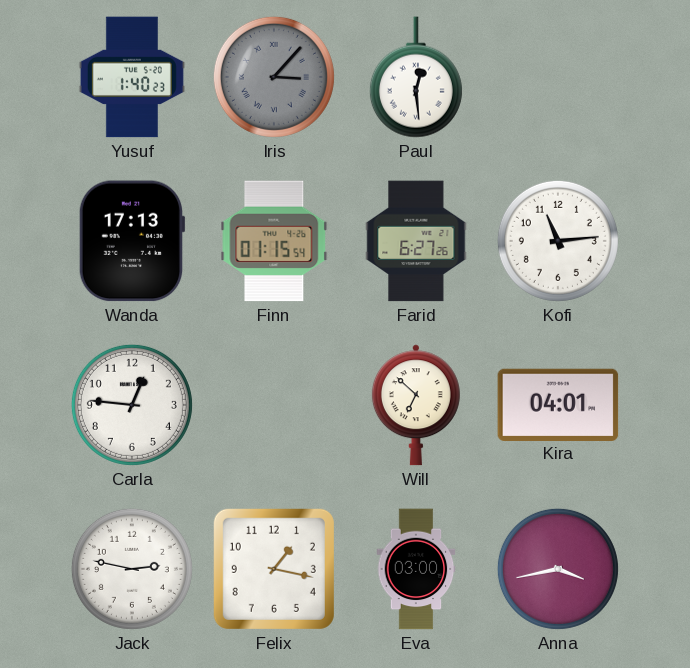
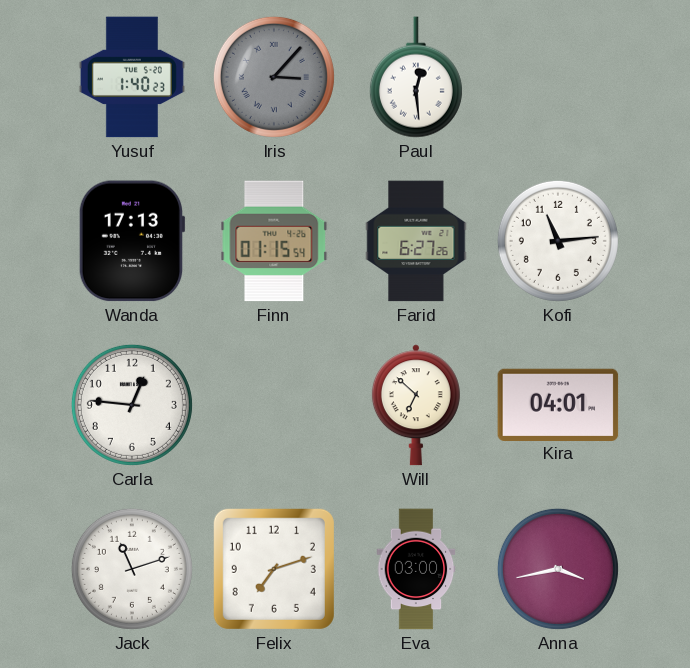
Jack: 2:47 -> 11:12 (132, 569)
Felix: 1:17 -> 7:12 (274, 569)
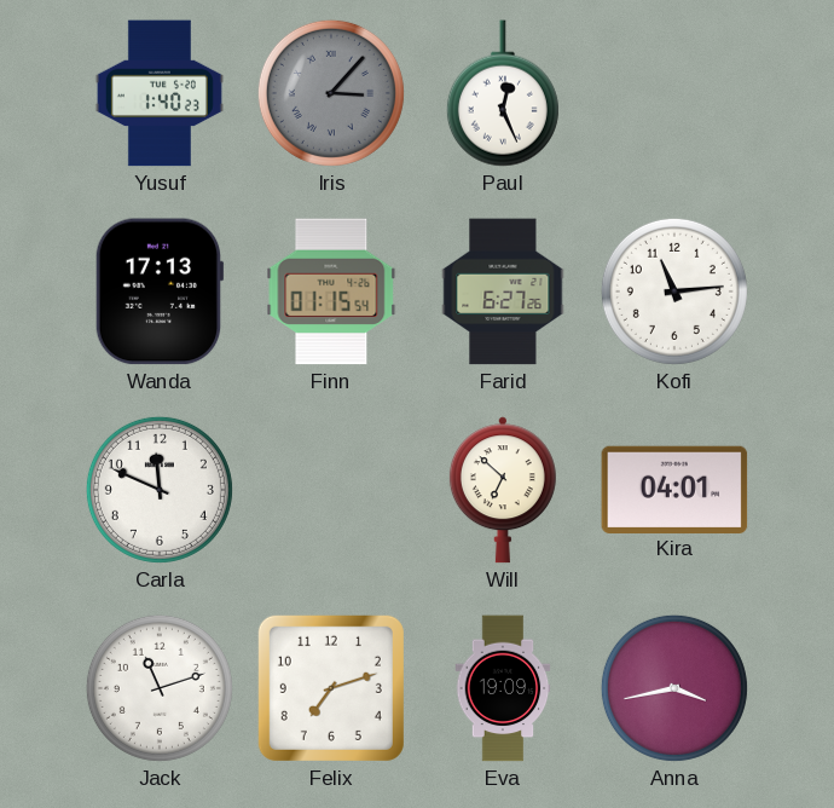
Paul: 12:29 -> 12:26 (503, 93)
Carla: 12:46 -> 11:49 (160, 490)
Eva: 03:00 -> 19:09 (503, 688)
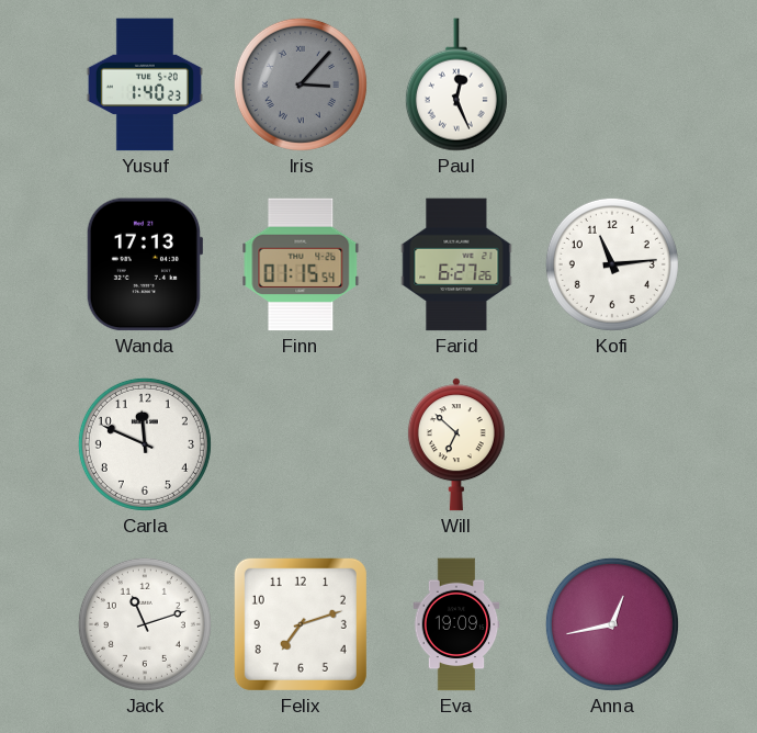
Kira: 04:01 -> none (674, 489)
Anna: 3:43 -> 12:43 (612, 624)
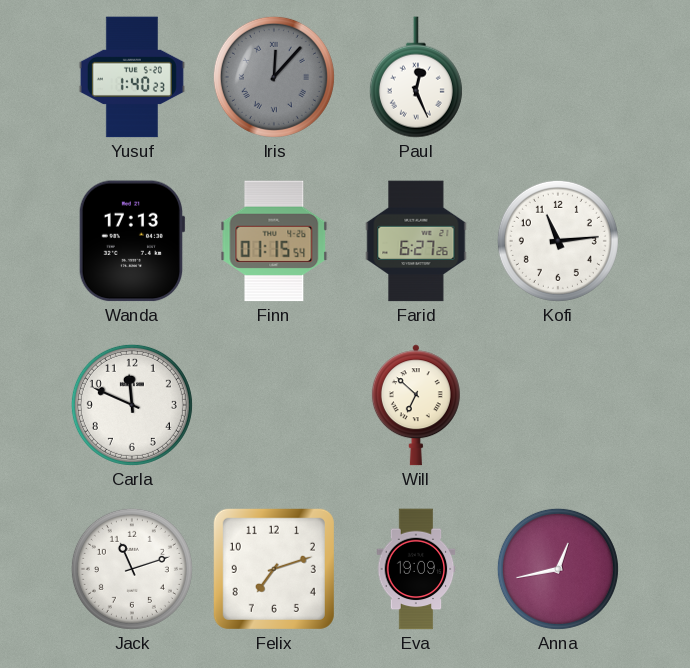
Iris: 3:07 -> 12:07 (274, 77)
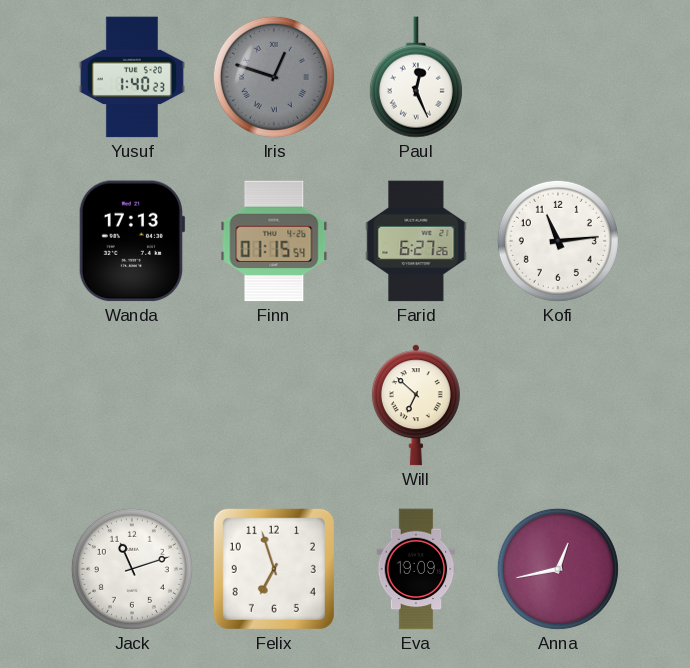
Iris: 12:07 -> 12:48 (274, 77)
Carla: 11:49 -> none (132, 405)
Felix: 7:12 -> 6:57 (274, 569)
